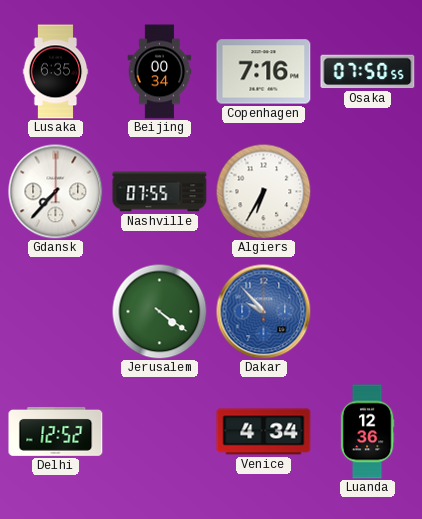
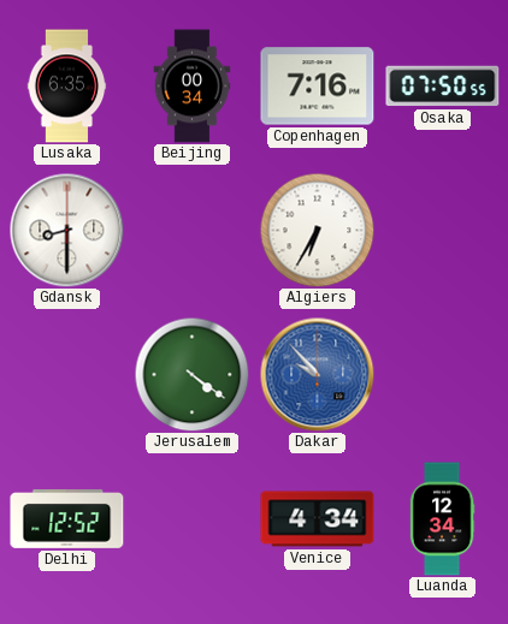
Gdansk: 7:37 -> 8:30 (66, 230)
Nashville: 07:55 -> none (160, 192)
Luanda: 12:36 -> 12:34 (442, 519)
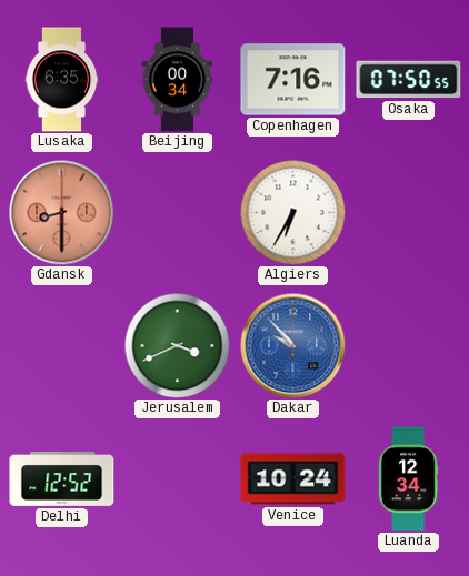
Gdansk dial: white -> salmon (61, 212)
Jerusalem: 4:21 -> 3:41 (177, 345)
Venice: 4:34 -> 10:24 (293, 479)
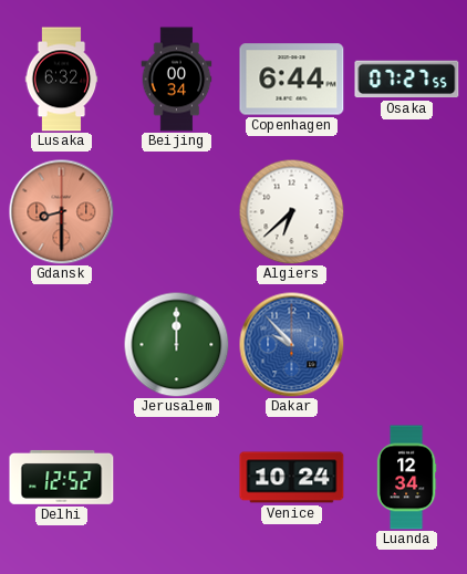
Lusaka: 6:35 -> 6:32 (62, 80)
Copenhagen: 7:16 -> 6:44 (292, 80)
Osaka: 07:50 -> 07:27 (407, 80)
Algiers: 6:35 -> 6:38 (291, 211)
Jerusalem: 3:41 -> 12:00 (176, 344)
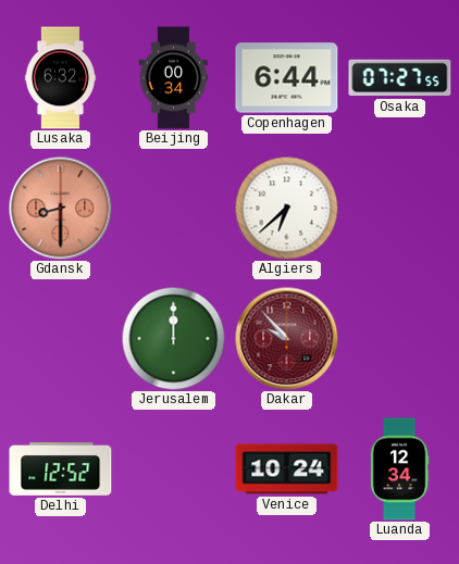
Dakar dial: blue -> burgundy (286, 338)
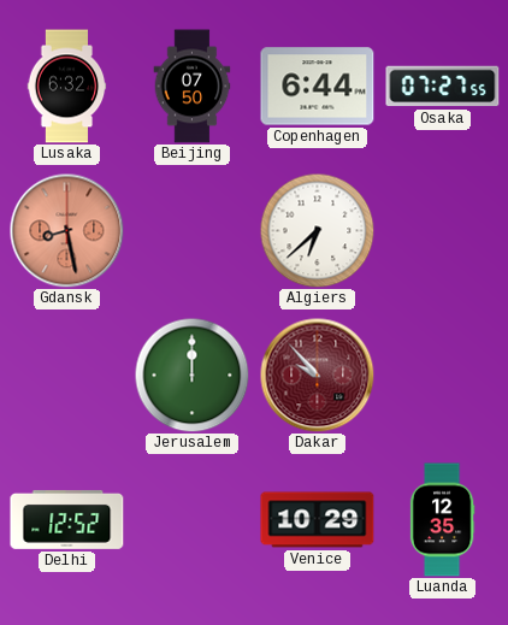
Beijing: 00:34 -> 07:50 (193, 87)
Gdansk: 8:30 -> 8:28 (66, 230)
Venice: 10:24 -> 10:29 (318, 520)
Luanda: 12:34 -> 12:35 (442, 520)
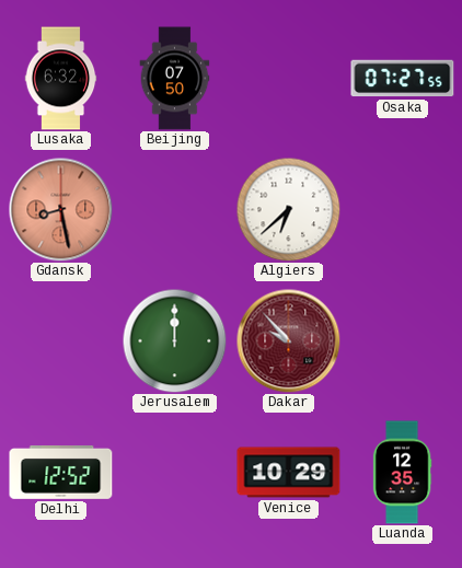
Copenhagen: 6:44 -> none (318, 87)
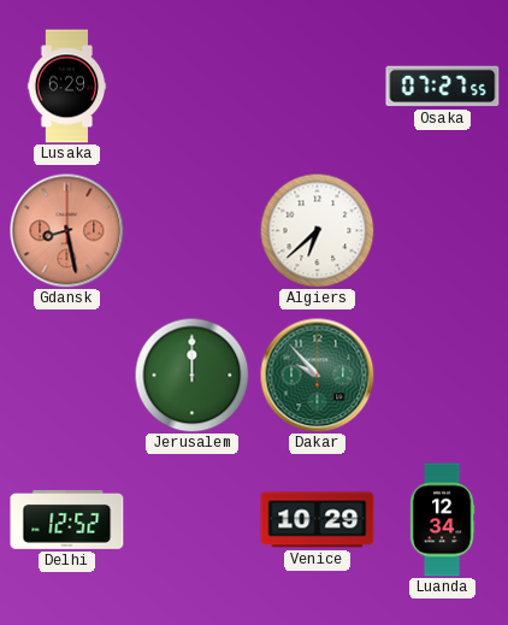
Lusaka: 6:32 -> 6:29 (67, 87)
Beijing: 07:50 -> none (175, 79)
Dakar dial: burgundy -> green (317, 375)
Luanda: 12:35 -> 12:34 (442, 520)
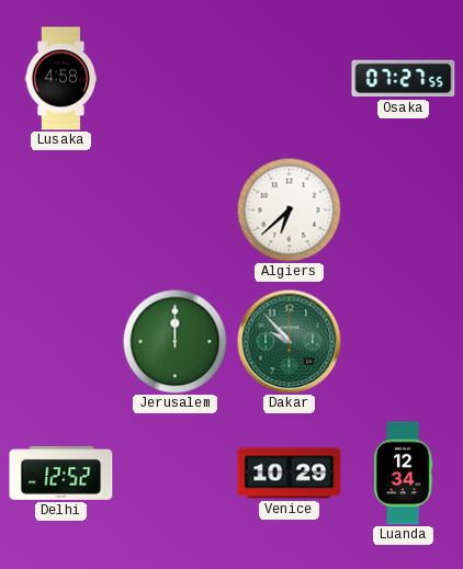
Lusaka: 6:29 -> 4:58 (61, 79)
Gdansk: 8:28 -> none (66, 230)
